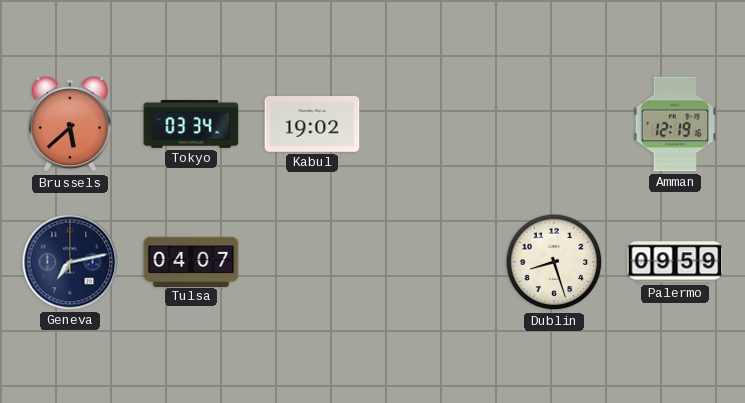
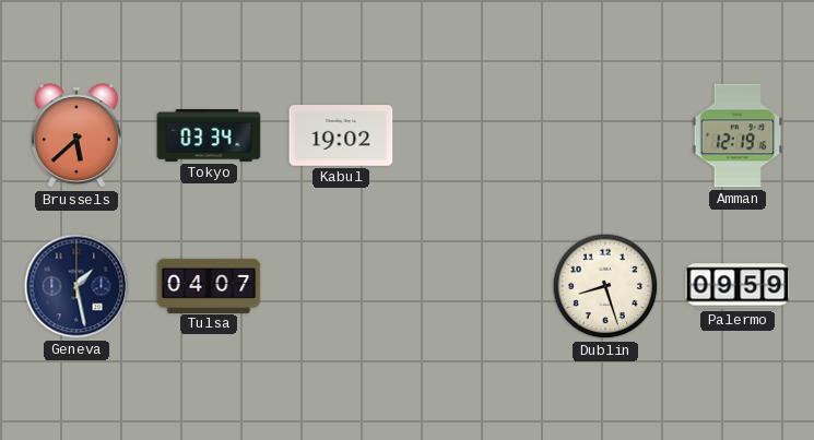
Geneva: 7:13 -> 1:28 (76, 286)
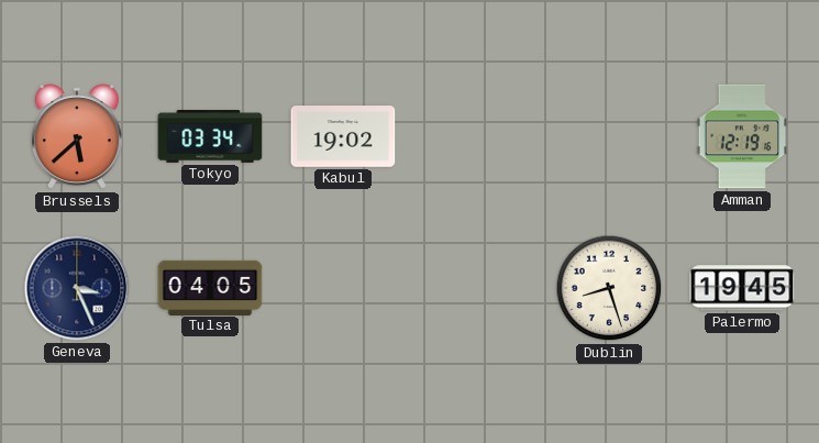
Geneva: 1:28 -> 3:26 (77, 288)
Tulsa: 04:07 -> 04:05 (210, 287)
Palermo: 09:59 -> 19:45 (742, 288)
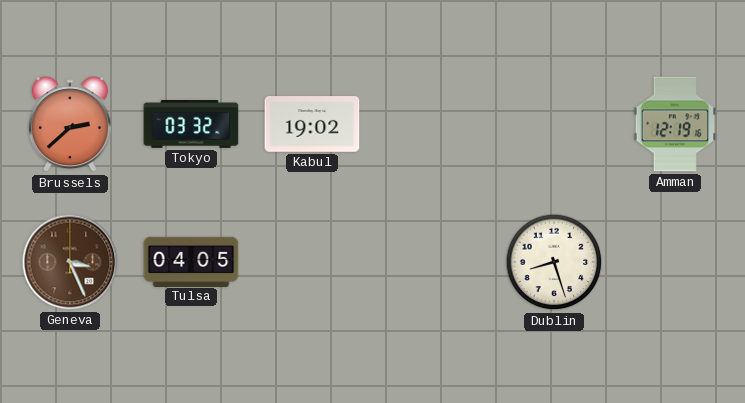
Brussels: 5:38 -> 2:38 (70, 125)
Tokyo: 03:34 -> 03:32 (191, 125)
Geneva dial: navy -> brown (70, 262)
Palermo: 19:45 -> none (742, 288)
